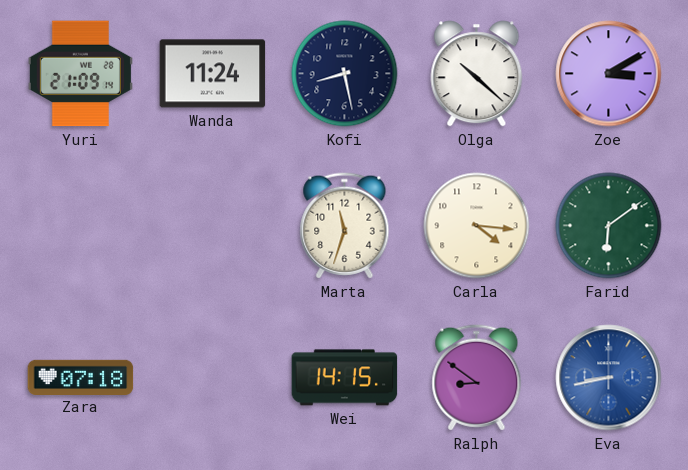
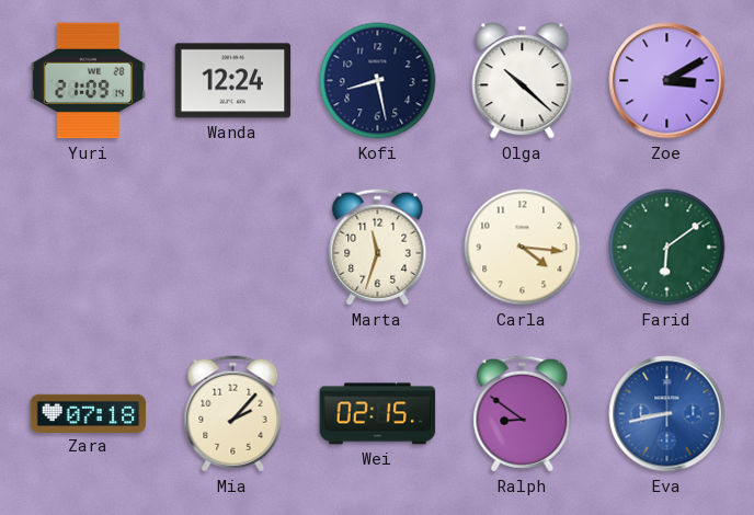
Wanda: 11:24 -> 12:24 (233, 81)
Mia: none -> 2:07 (233, 414)
Wei: 14:15 -> 02:15 (378, 414)
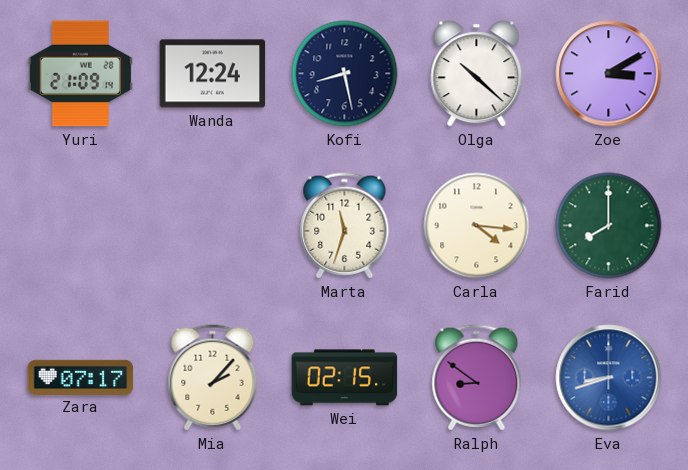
Farid: 6:09 -> 8:00 (609, 226)
Zara: 07:18 -> 07:17 (81, 377)
Eva: 8:43 -> 8:42 (609, 378)
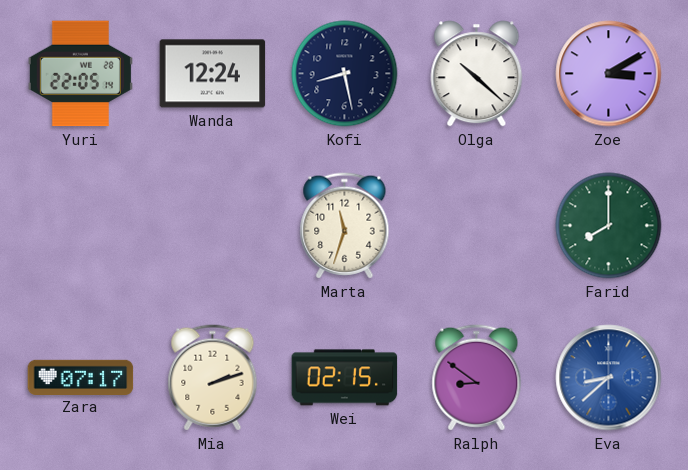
Yuri: 21:09 -> 22:05 (80, 74)
Carla: 4:16 -> none (477, 226)
Mia: 2:07 -> 2:12 (213, 378)
Eva: 8:42 -> 8:38 (609, 378)
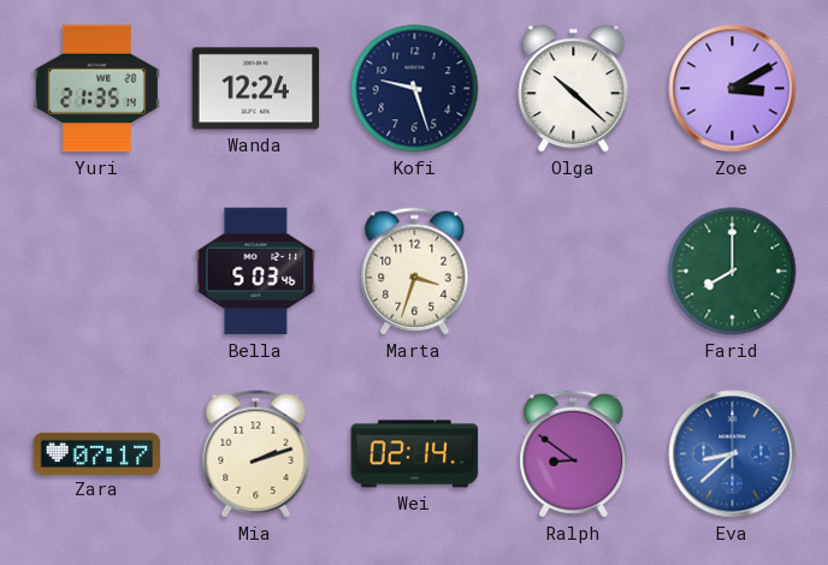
Yuri: 22:05 -> 21:35 (96, 89)
Kofi: 8:28 -> 9:27 (415, 89)
Bella: none -> 5:03 (256, 272)
Marta: 11:33 -> 3:33 (415, 272)
Wei: 02:15 -> 02:14 (415, 454)
